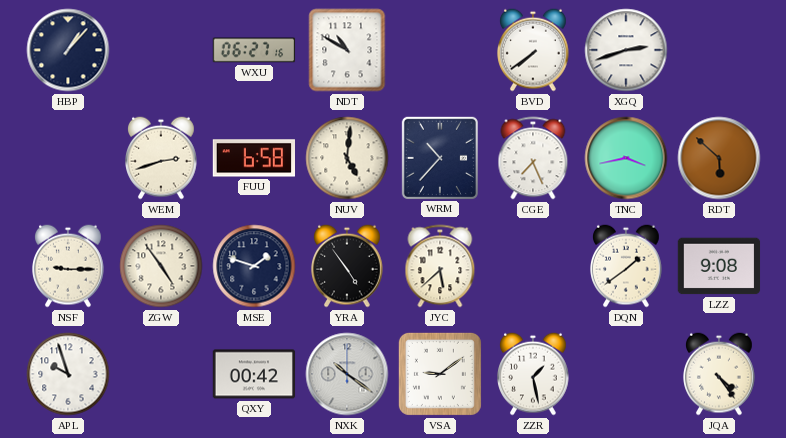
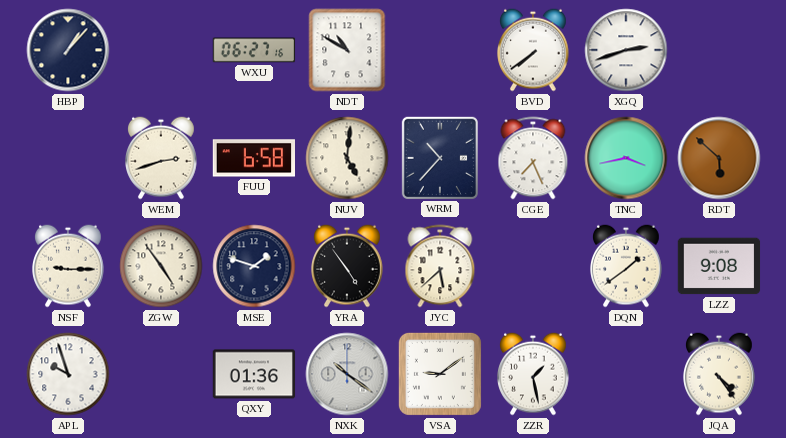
QXY: 00:42 -> 01:36 (254, 374)
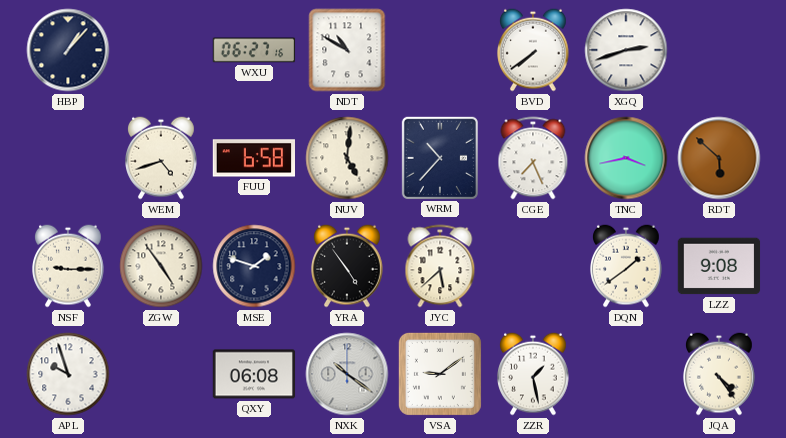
WEM: 2:42 -> 4:42 (162, 158)
QXY: 01:36 -> 06:08 (254, 374)
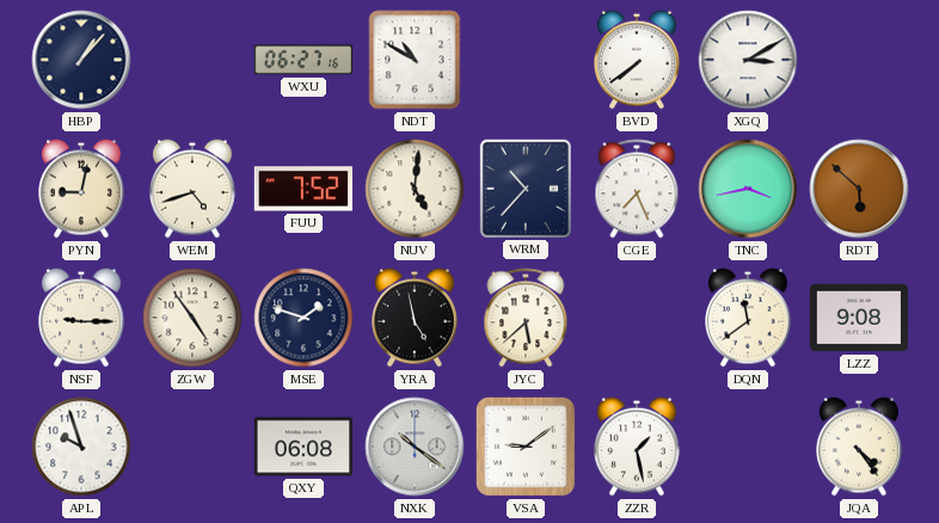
XGQ: 2:42 -> 3:10 (748, 60)
PYN: none -> 9:02 (82, 189)
FUU: 6:58 -> 7:52 (302, 189)
YRA: 4:54 -> 4:58 (416, 318)
DQN: 1:39 -> 11:39 (749, 318)
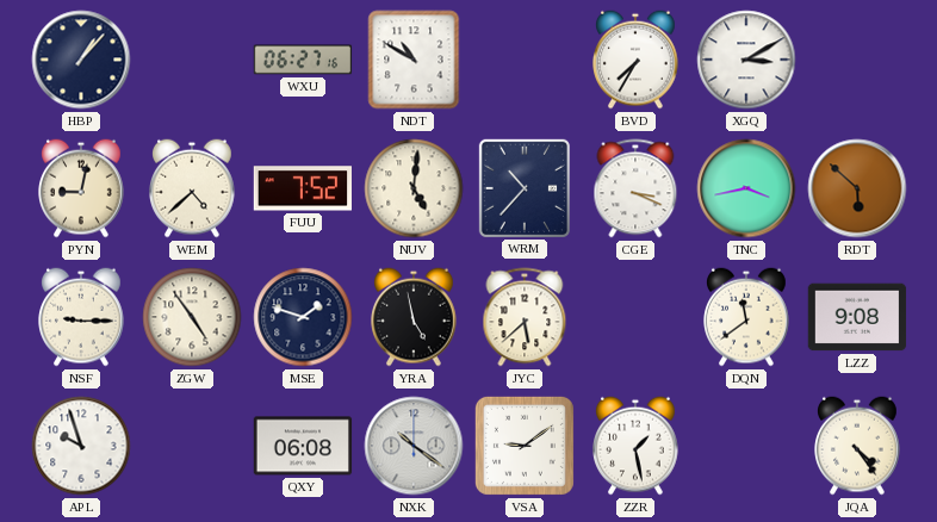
BVD: 7:39 -> 7:35 (637, 60)
WEM: 4:42 -> 4:38 (193, 188)
CGE: 7:26 -> 3:19 (635, 188)
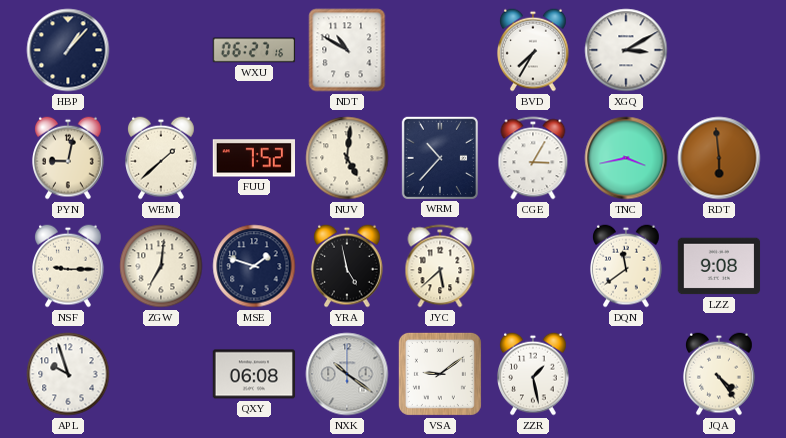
WEM: 4:38 -> 1:38 (162, 158)
CGE: 3:19 -> 3:05 (533, 158)
RDT: 5:52 -> 5:59 (719, 158)
ZGW: 4:54 -> 7:01 (161, 266)
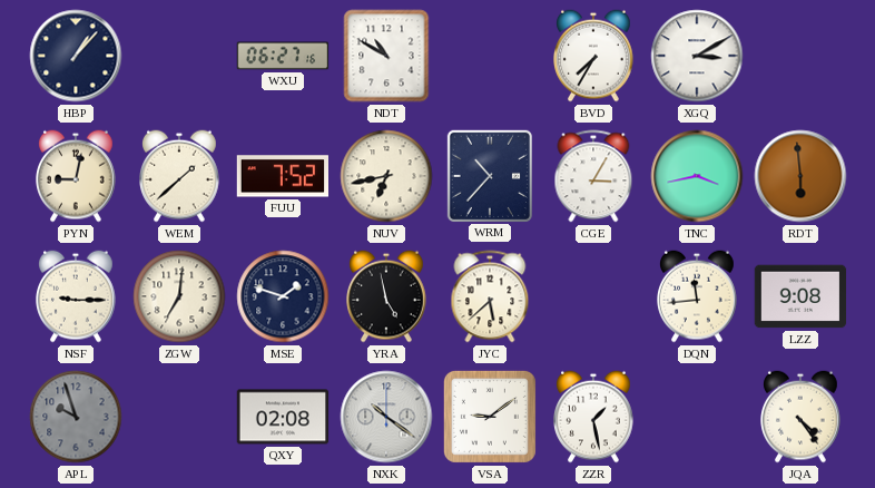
NUV: 5:01 -> 6:43 (386, 176)
DQN: 11:39 -> 11:44 (698, 296)
APL dial: white -> grey (76, 417)
QXY: 06:08 -> 02:08 (283, 417)
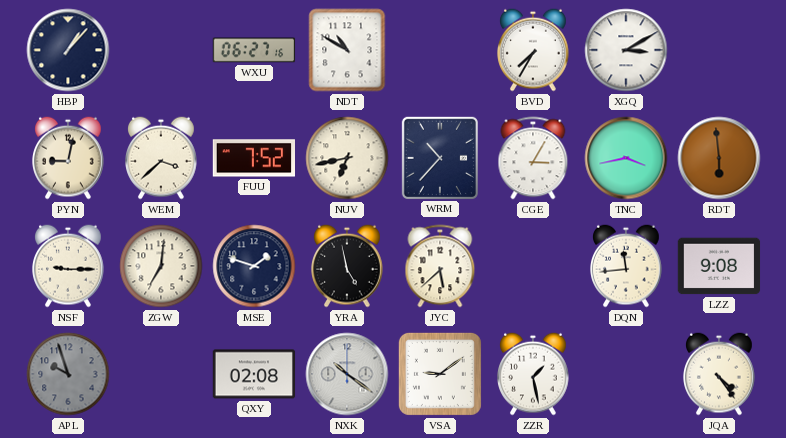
WEM: 1:38 -> 3:38 (162, 158)
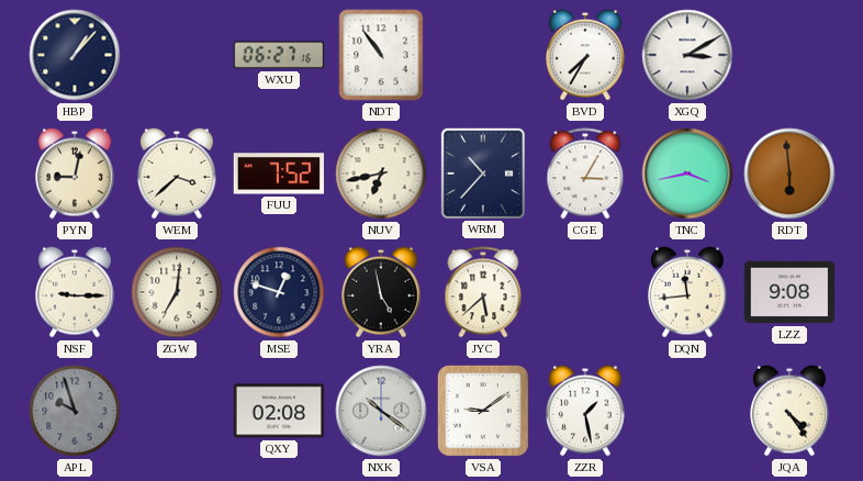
NDT: 10:50 -> 10:54 (381, 55)
MSE: 1:48 -> 12:48 (279, 292)
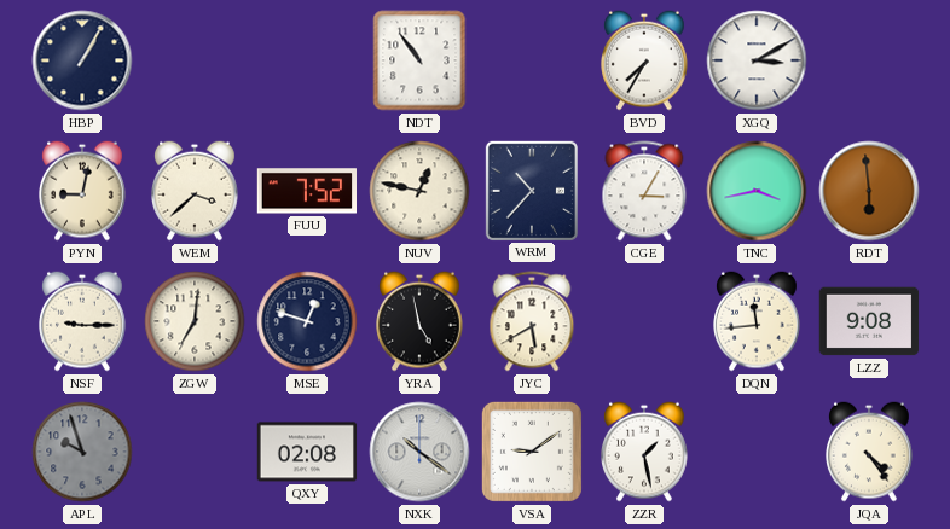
HBP: 1:07 -> 1:05 (82, 60)
WXU: 06:27 -> none (279, 55)
NUV: 6:43 -> 12:47 (419, 191)
JYC: 5:38 -> 5:40 (532, 321)
